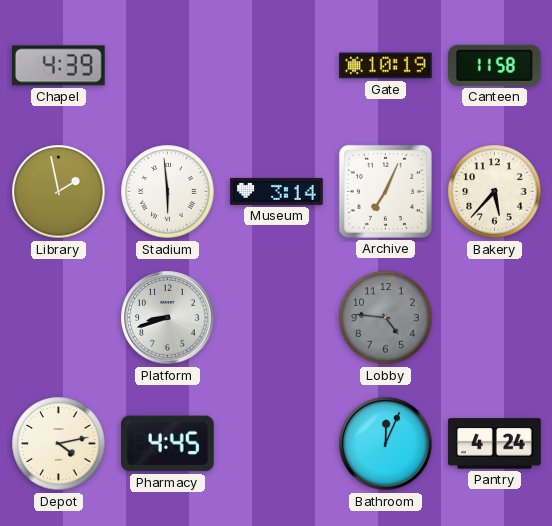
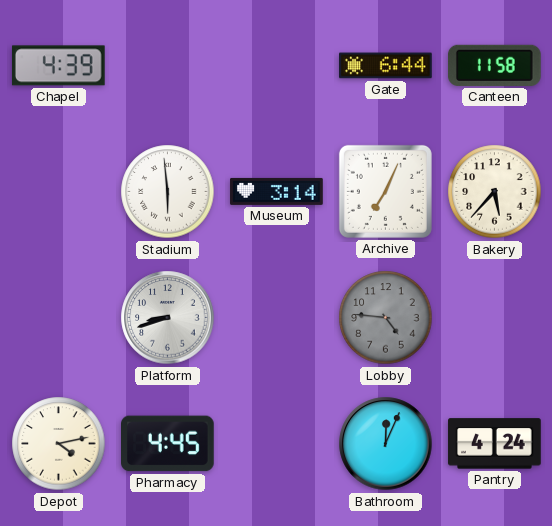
Gate: 10:19 -> 6:44 (386, 66)
Library: 1:58 -> none (59, 192)
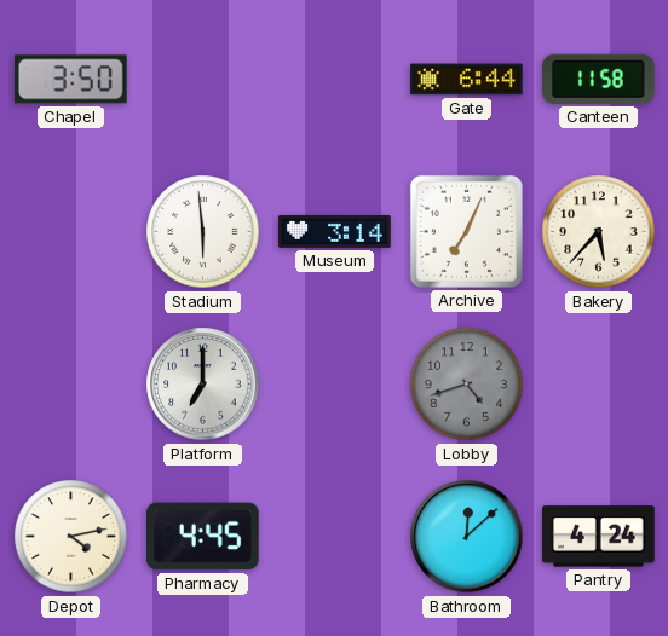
Chapel: 4:39 -> 3:50 (70, 80)
Platform: 8:42 -> 7:00 (203, 385)
Lobby: 4:46 -> 4:42 (467, 385)
Bathroom: 12:04 -> 12:08 (467, 537)
